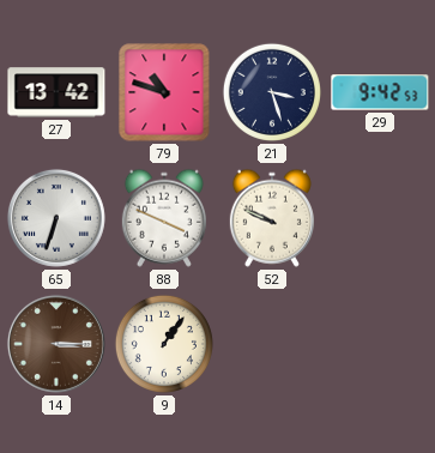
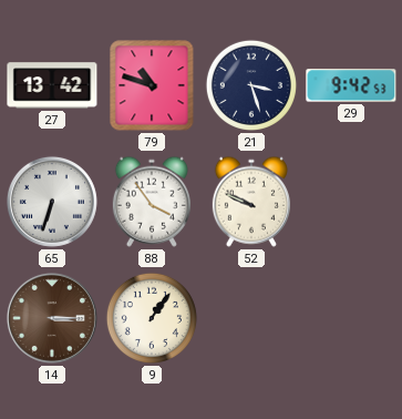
88: 3:49 -> 3:54 (152, 202)
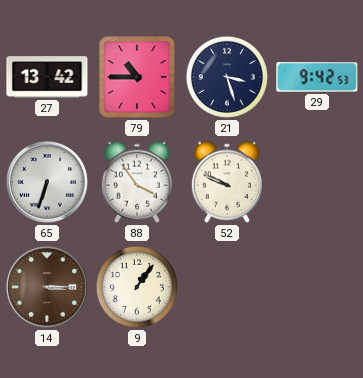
79: 10:48 -> 10:45 (137, 77)
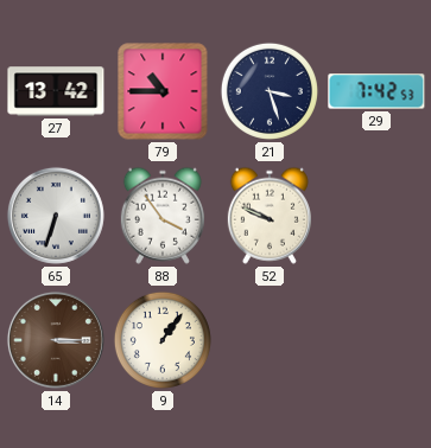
29: 9:42 -> 7:42 (376, 91)
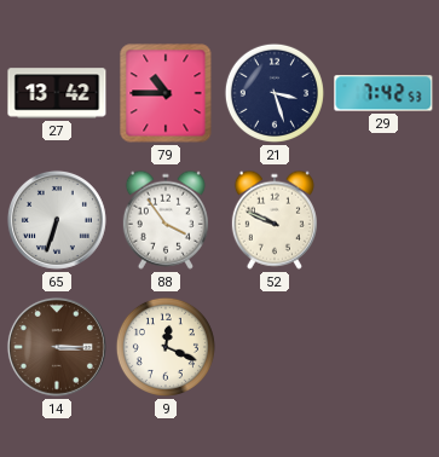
9: 1:06 -> 12:19 (166, 347)
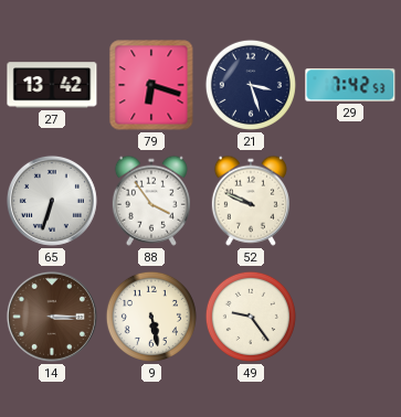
79: 10:45 -> 6:18 (151, 85)
9: 12:19 -> 5:28 (151, 317)
49: none -> 9:24 (251, 317)
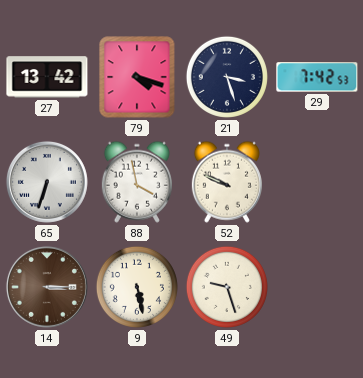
79: 6:18 -> 4:18 (137, 77)
88: 3:54 -> 3:58 (137, 182)
49: 9:24 -> 9:27 (227, 287)
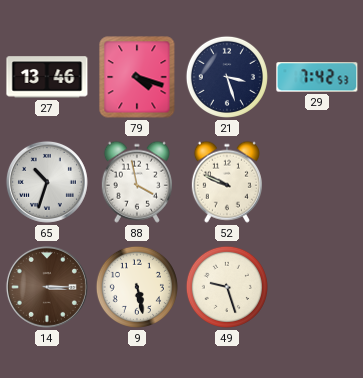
27: 13:42 -> 13:46 (47, 77)
65: 6:33 -> 10:33 (47, 182)
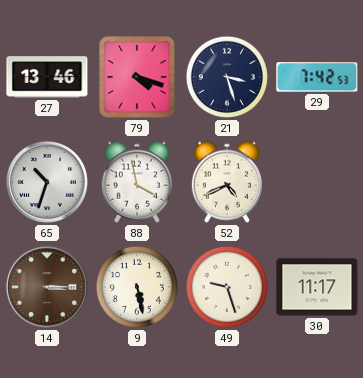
52: 9:49 -> 4:41 (227, 182)
30: none -> 11:17 (317, 287)
